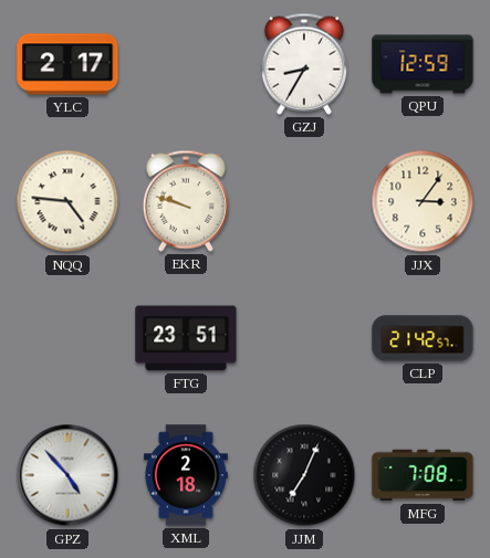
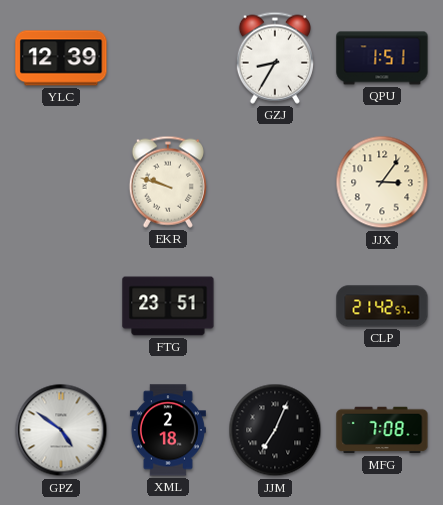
YLC: 2:17 -> 12:39 (61, 58)
QPU: 12:59 -> 1:51 (382, 58)
NQQ: 4:46 -> none (67, 201)
GPZ: 4:53 -> 4:51 (61, 430)
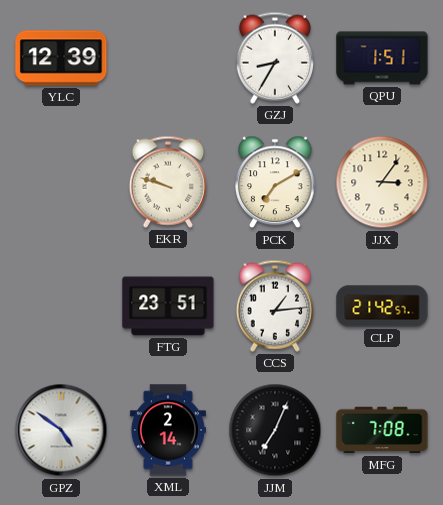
PCK: none -> 7:10 (275, 182)
CCS: none -> 1:14 (275, 306)
XML: 2:18 -> 2:14 (168, 430)
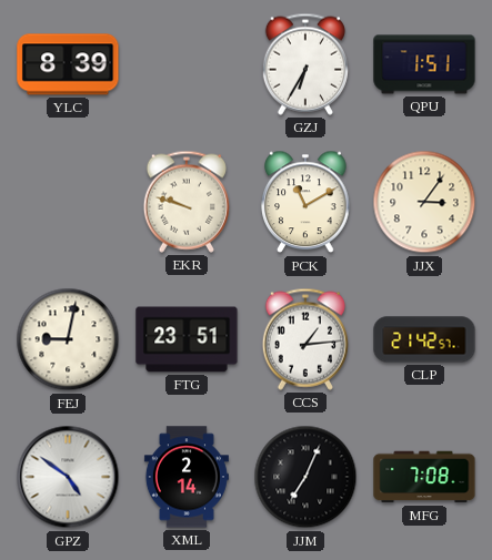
YLC: 12:39 -> 8:39 (68, 64)
GZJ: 8:35 -> 6:35 (305, 64)
PCK: 7:10 -> 11:10 (305, 202)
FEJ: none -> 9:02 (68, 339)
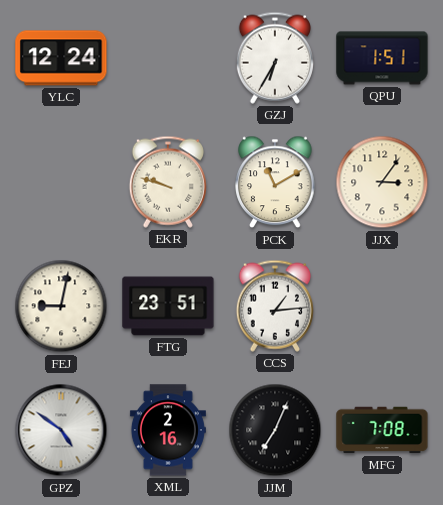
YLC: 8:39 -> 12:24 (61, 58)
CLP: 21:42 -> none (424, 339)
XML: 2:14 -> 2:16 (168, 430)
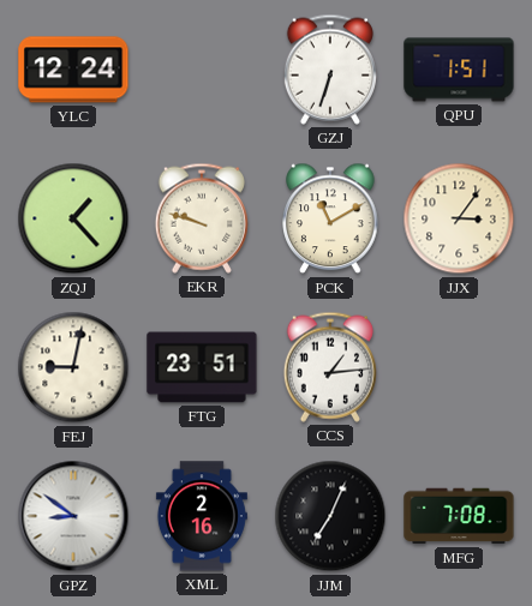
GZJ: 6:35 -> 6:33 (330, 70)
ZQJ: none -> 1:23 (73, 218)
GPZ: 4:51 -> 8:51 (73, 516)
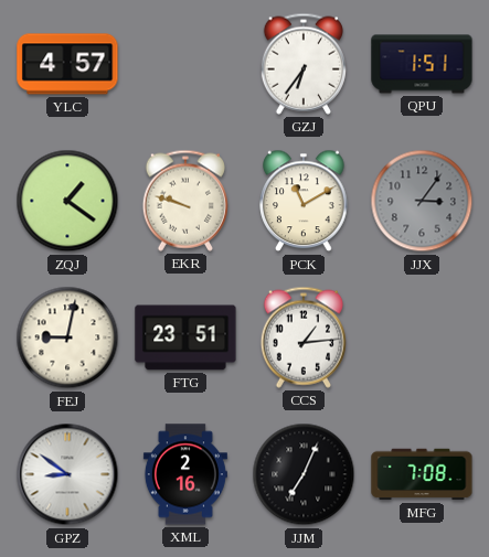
YLC: 12:24 -> 4:57 (67, 64)
GZJ: 6:33 -> 6:36 (304, 64)
ZQJ: 1:23 -> 1:21 (67, 201)
JJX dial: cream -> grey (422, 201)
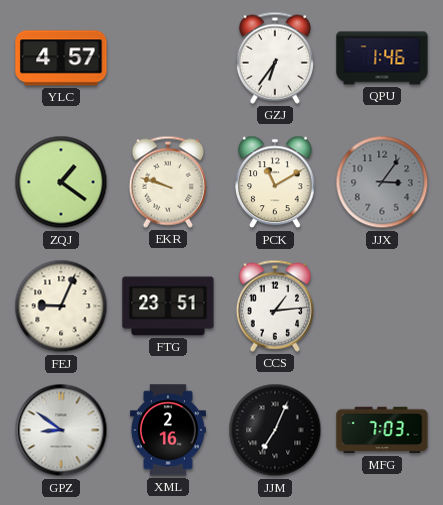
QPU: 1:51 -> 1:46 (382, 58)
FEJ: 9:02 -> 9:04 (61, 306)
MFG: 7:08 -> 7:03 (382, 430)
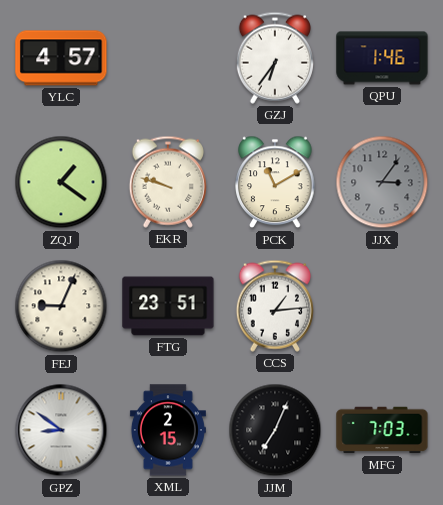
XML: 2:16 -> 2:15 (168, 430)
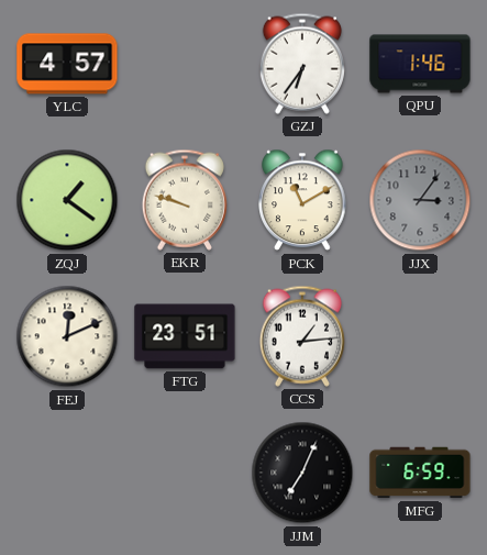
FEJ: 9:04 -> 12:11 (67, 336)
GPZ: 8:51 -> none (61, 430)
XML: 2:15 -> none (168, 430)
MFG: 7:03 -> 6:59 (420, 473)
